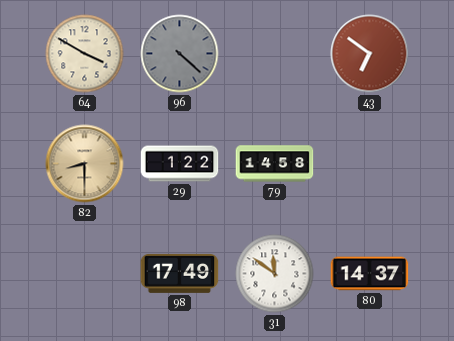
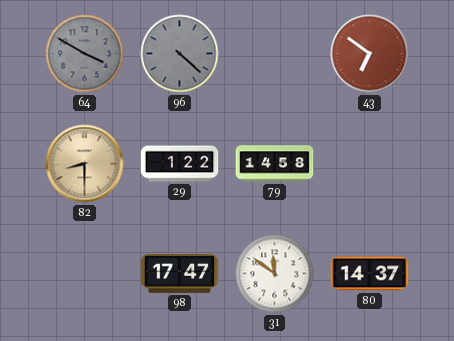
64 dial: cream -> grey (85, 54)
98: 17:49 -> 17:47 (180, 273)
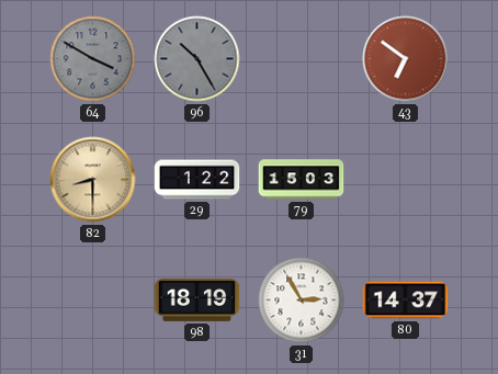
96: 4:22 -> 10:25 (197, 59)
79: 14:58 -> 15:03 (302, 180)
98: 17:47 -> 18:19 (197, 299)
31: 11:51 -> 2:55 (302, 301)
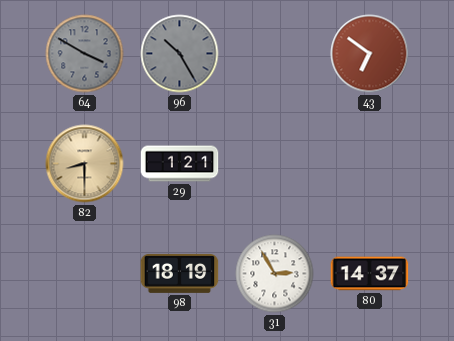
29: 1:22 -> 1:21 (180, 164)
79: 15:03 -> none (302, 180)
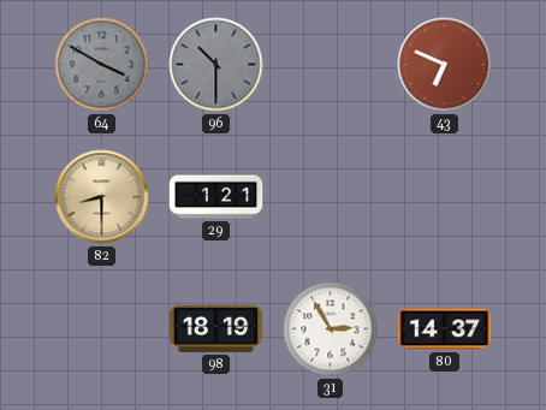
96: 10:25 -> 10:30 (216, 65)
43: 6:51 -> 6:49 (445, 65)
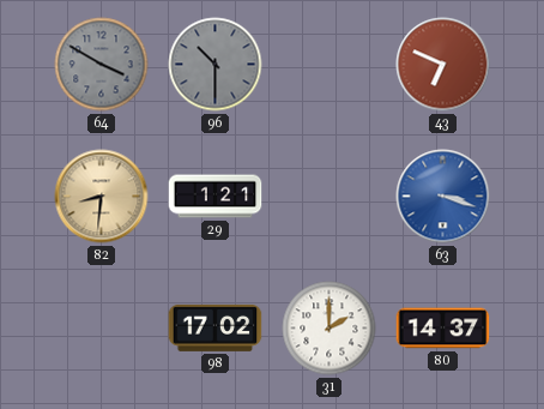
82: 8:30 -> 8:31 (102, 197)
63: none -> 3:18 (443, 197)
98: 18:19 -> 17:02 (216, 327)
31: 2:55 -> 2:00 (330, 329)
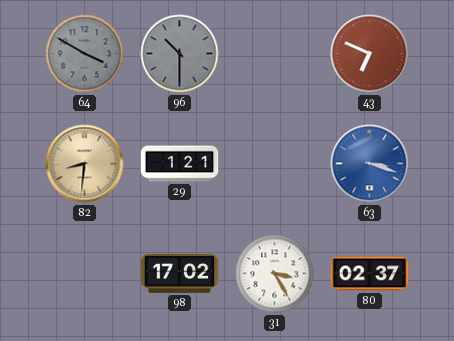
31: 2:00 -> 3:25 (275, 274)
80: 14:37 -> 02:37 (370, 274)
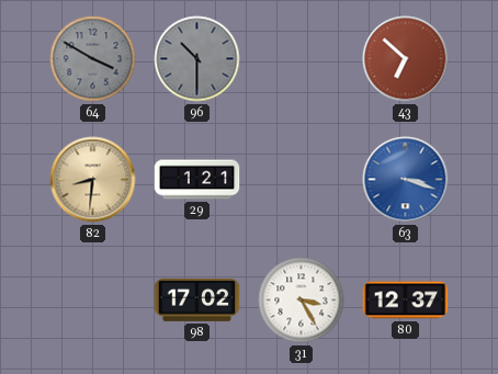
43: 6:49 -> 6:52 (406, 59)
80: 02:37 -> 12:37 (406, 301)
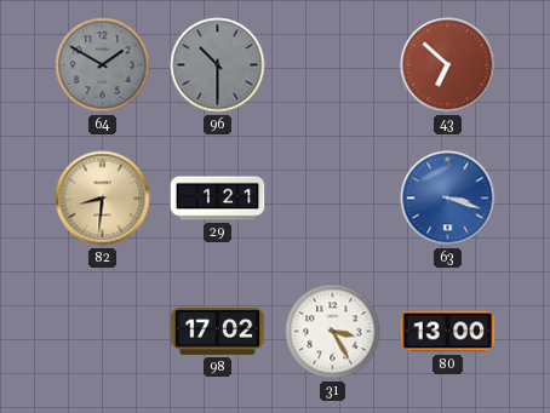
64: 3:50 -> 1:50 (103, 65)
80: 12:37 -> 13:00 (448, 332)
